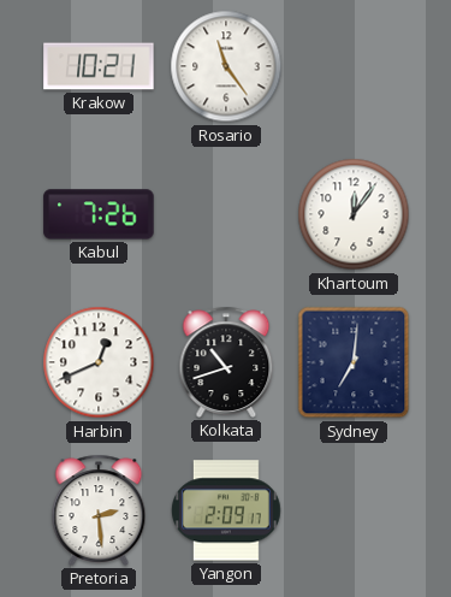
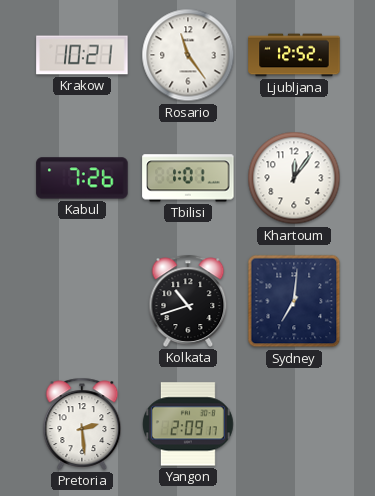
Ljubljana: none -> 12:52 (294, 55)
Tbilisi: none -> 1:01 (188, 178)
Harbin: 12:41 -> none (99, 362)
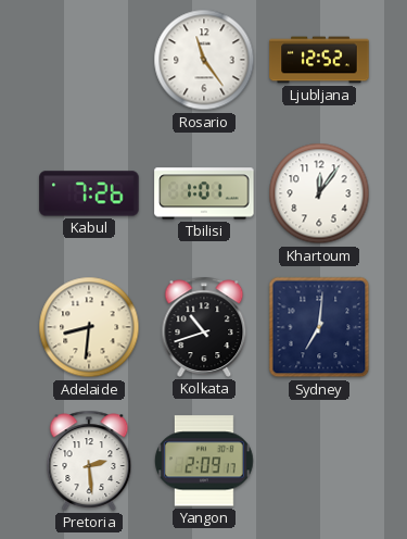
Krakow: 10:21 -> none (82, 55)
Adelaide: none -> 8:31 (89, 327)
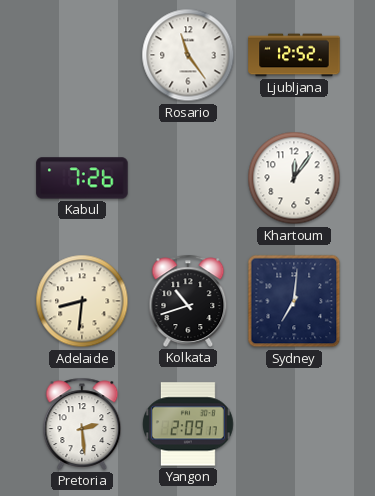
Tbilisi: 1:01 -> none (204, 193)
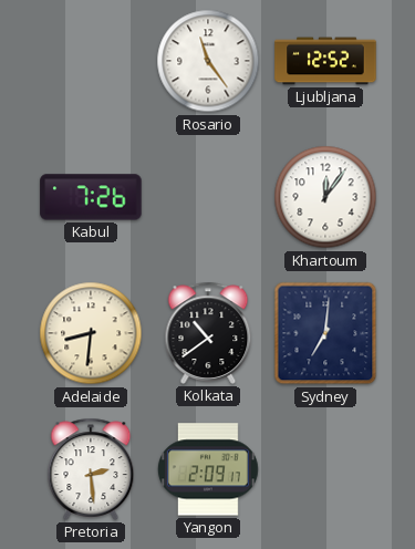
Kolkata: 10:42 -> 10:39 (208, 333)
